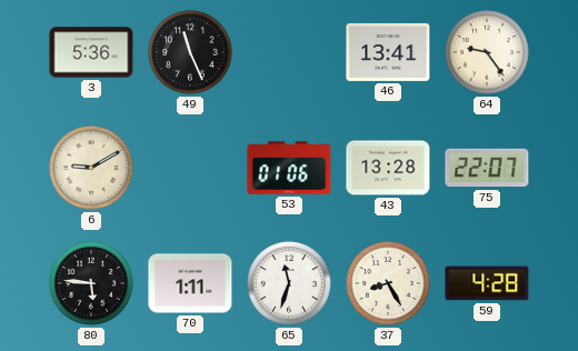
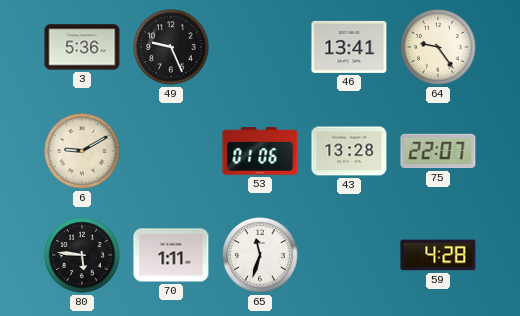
49: 11:26 -> 9:26 (171, 47)
37: 8:25 -> none (388, 283)
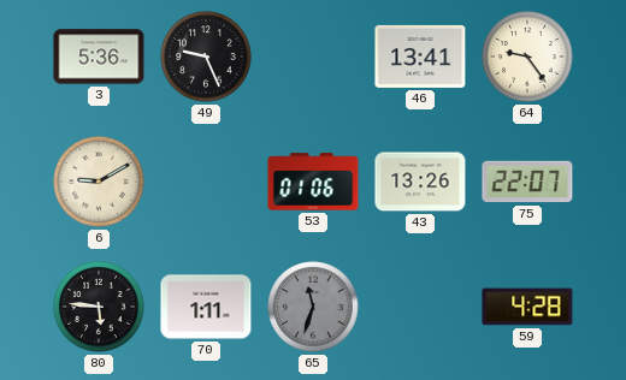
43: 13:28 -> 13:26 (420, 182)
65 dial: white -> grey (313, 307)
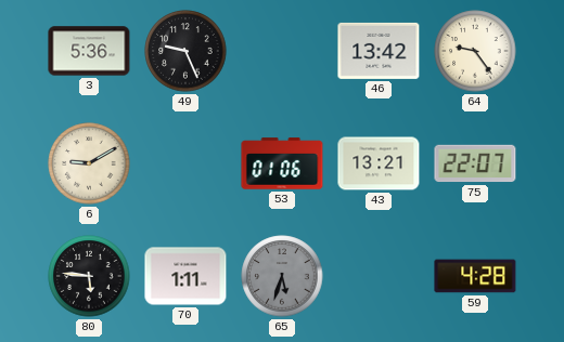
46: 13:41 -> 13:42 (379, 51)
43: 13:26 -> 13:21 (379, 163)
65: 11:33 -> 5:33 (282, 276)
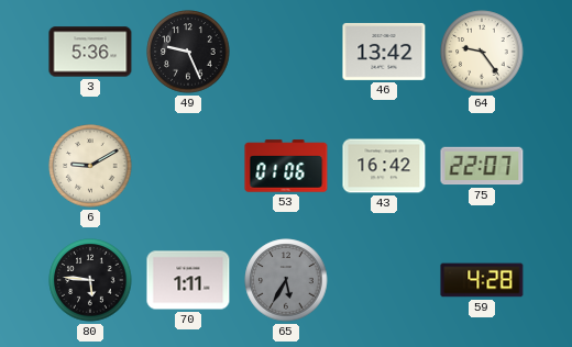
43: 13:21 -> 16:42 (384, 166)
65: 5:33 -> 5:35 (286, 280)
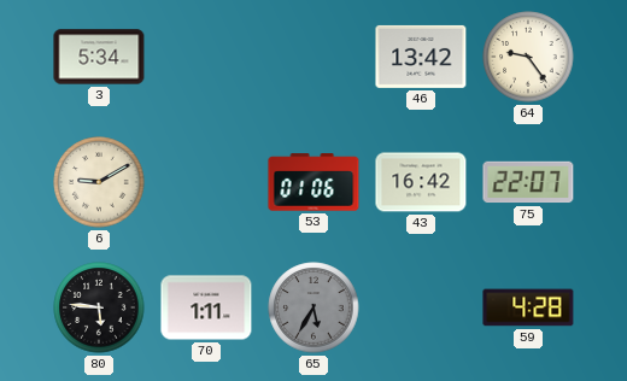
3: 5:36 -> 5:34 (99, 57)
49: 9:26 -> none (188, 52)
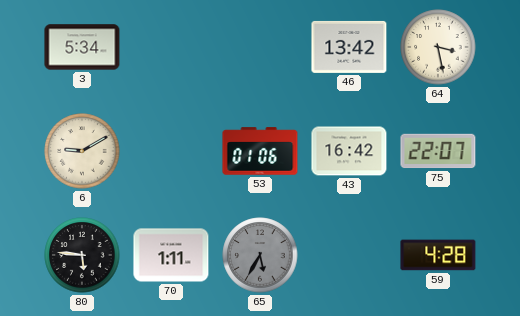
64: 9:24 -> 3:28 (438, 47)
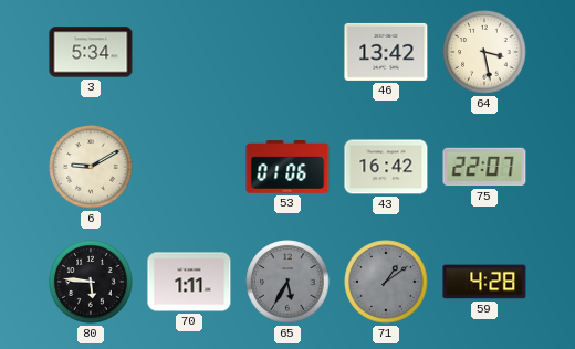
71: none -> 1:09 (386, 282)
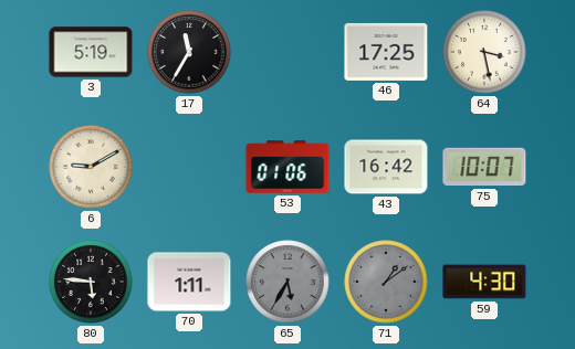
3: 5:34 -> 5:19 (91, 52)
17: none -> 11:35 (189, 52)
46: 13:42 -> 17:25 (386, 52)
75: 22:07 -> 10:07 (484, 167)
59: 4:28 -> 4:30 (484, 282)
